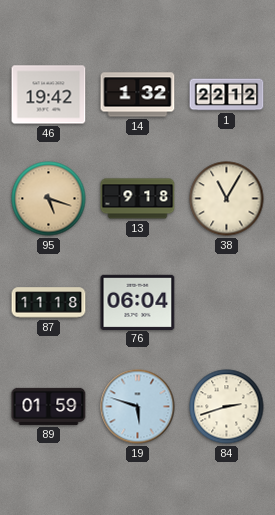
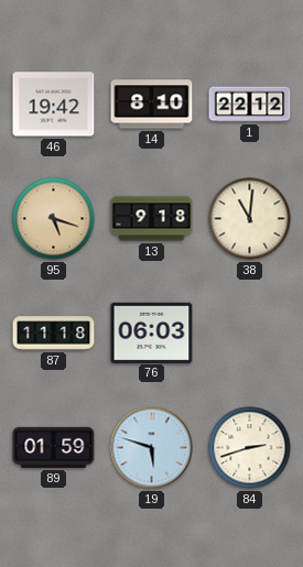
14: 1:32 -> 8:10 (152, 105)
38: 11:05 -> 11:01 (250, 219)
76: 06:04 -> 06:03 (152, 332)
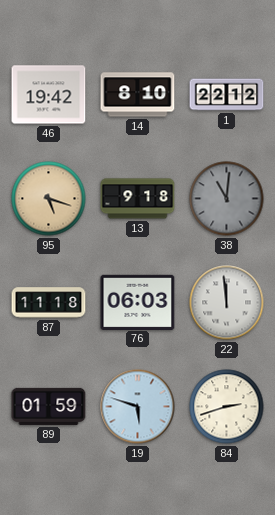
38 dial: cream -> grey (227, 199)
22: none -> 11:59 (227, 303)
